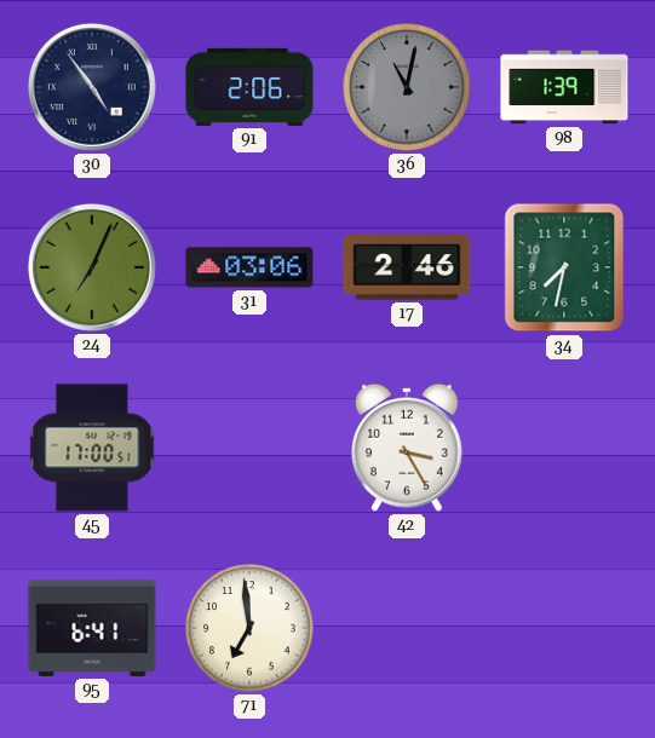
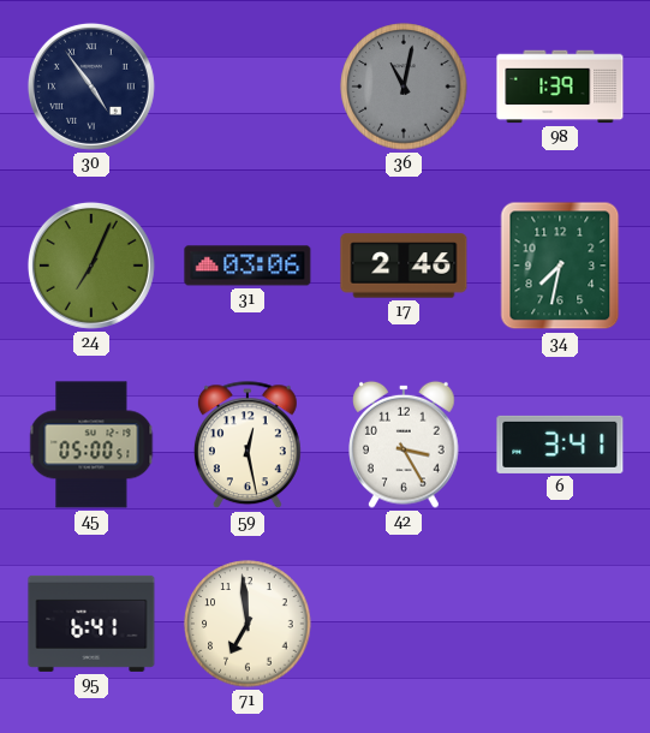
91: 2:06 -> none (249, 87)
45: 17:00 -> 05:00 (91, 445)
59: none -> 12:28 (248, 446)
6: none -> 3:41 (560, 445)
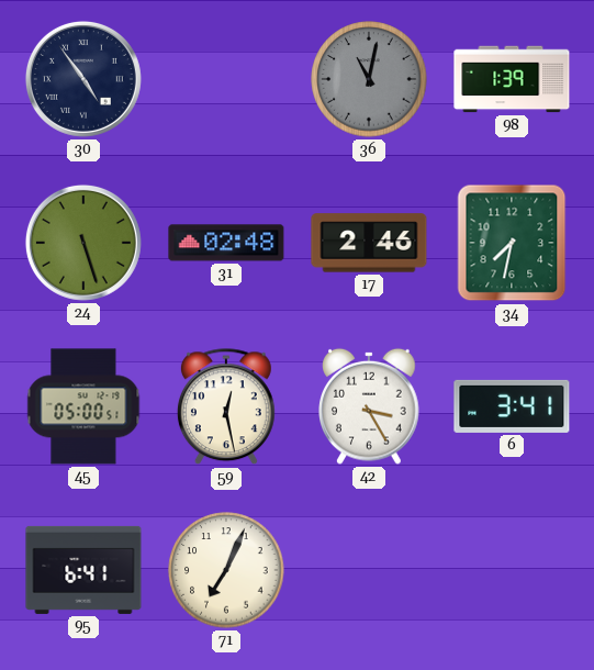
24: 7:04 -> 5:27 (83, 243)
31: 03:06 -> 02:48 (226, 243)
71: 6:59 -> 7:04 (226, 570)
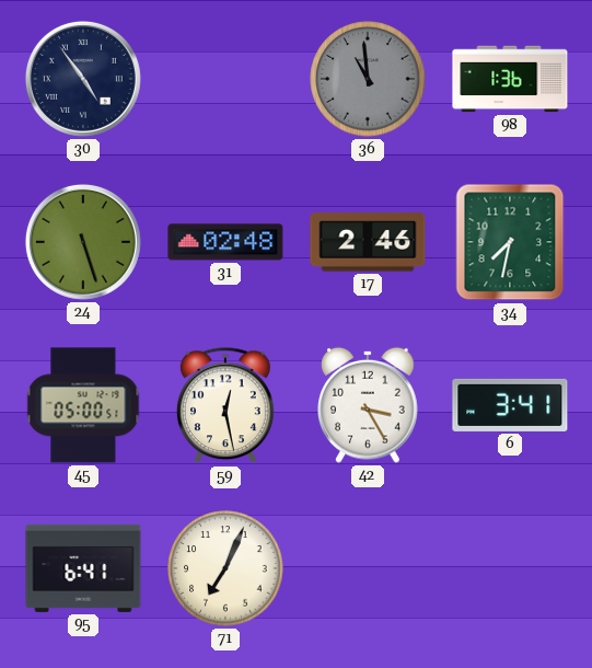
36: 11:02 -> 10:59 (368, 79)
98: 1:39 -> 1:36 (510, 79)
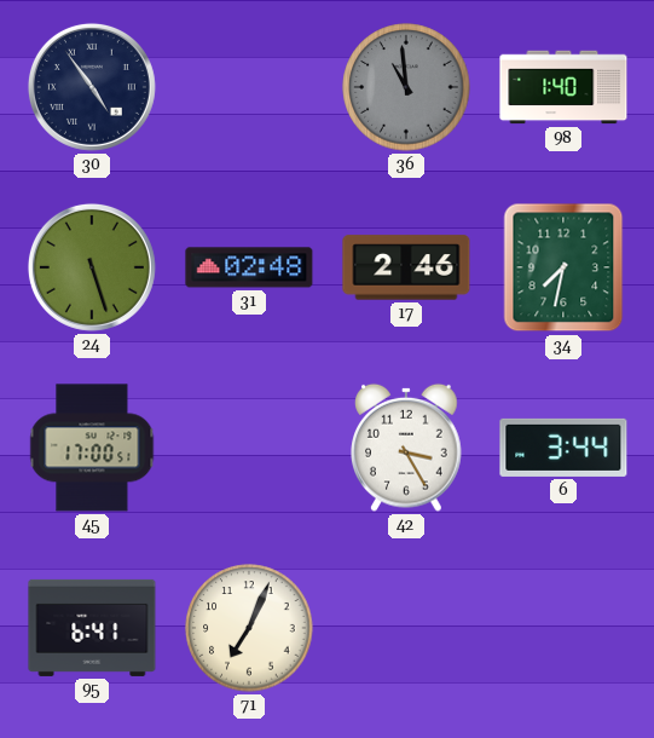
98: 1:36 -> 1:40 (563, 87)
45: 05:00 -> 17:00 (92, 448)
59: 12:28 -> none (225, 406)
6: 3:41 -> 3:44 (563, 448)
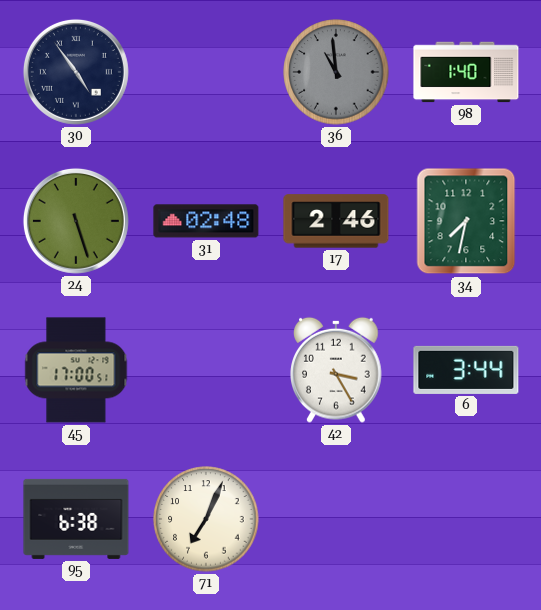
95: 6:41 -> 6:38 (76, 519)
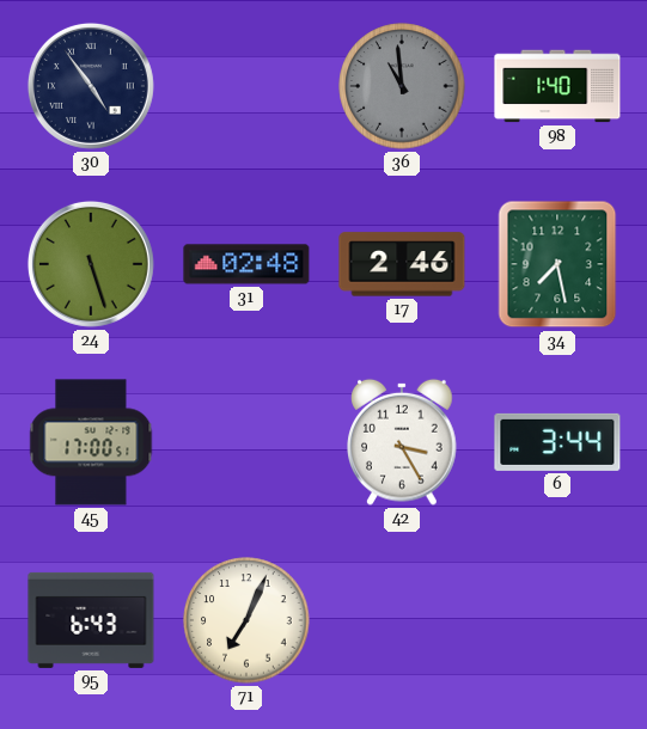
34: 7:32 -> 7:28 (557, 264)
95: 6:38 -> 6:43 (91, 620)
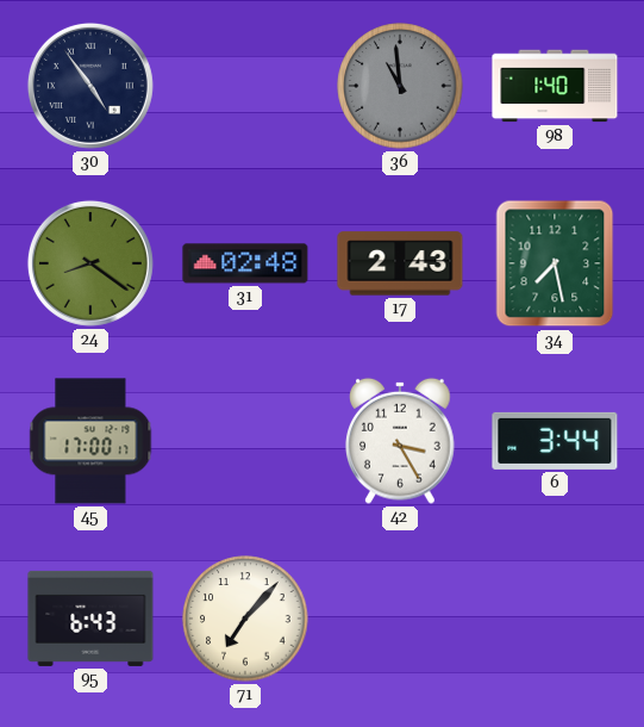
24: 5:27 -> 8:21 (90, 263)
17: 2:46 -> 2:43 (400, 263)
45: 17:00:51 -> 17:00:17 (90, 441)
71: 7:04 -> 7:07 (245, 619)
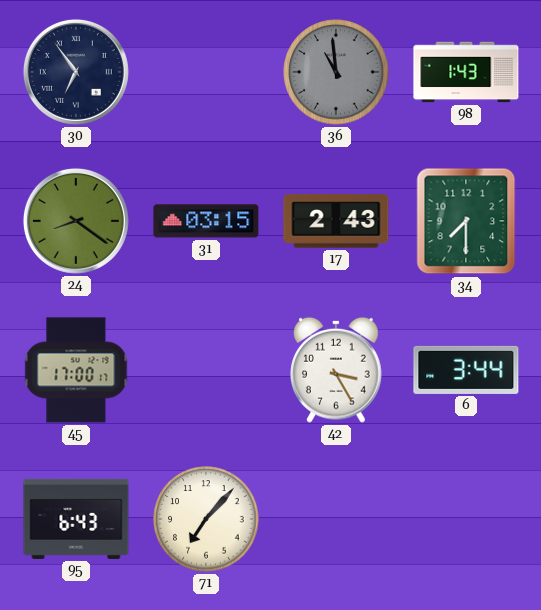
30: 4:54 -> 6:54 (76, 72)
98: 1:40 -> 1:43 (466, 72)
31: 02:48 -> 03:15 (206, 221)
34: 7:28 -> 7:30 (466, 221)
